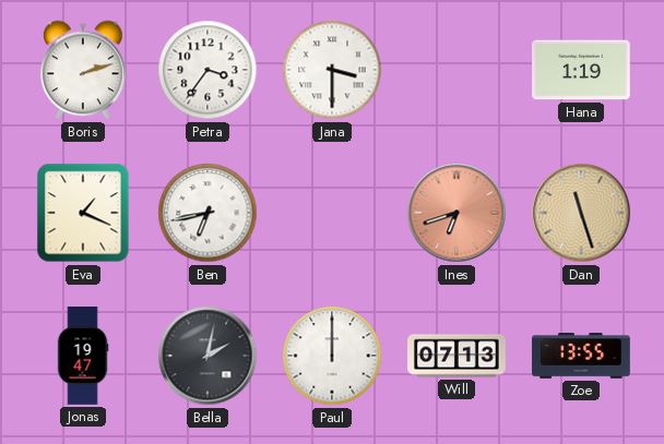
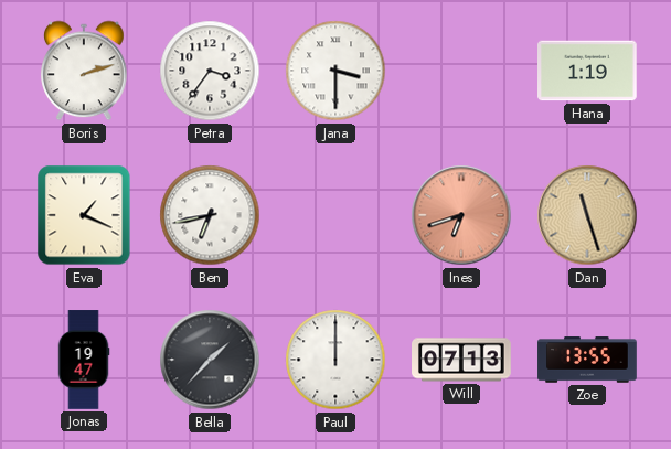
Bella: 2:02 -> 1:37 (210, 360)
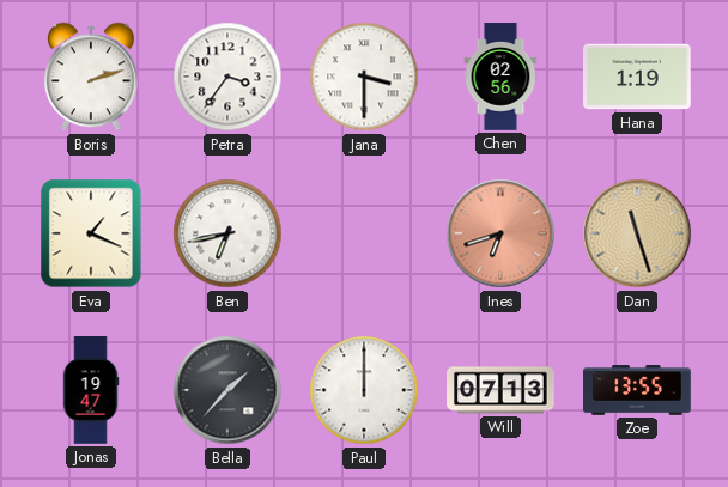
Chen: none -> 02:56 (500, 77)
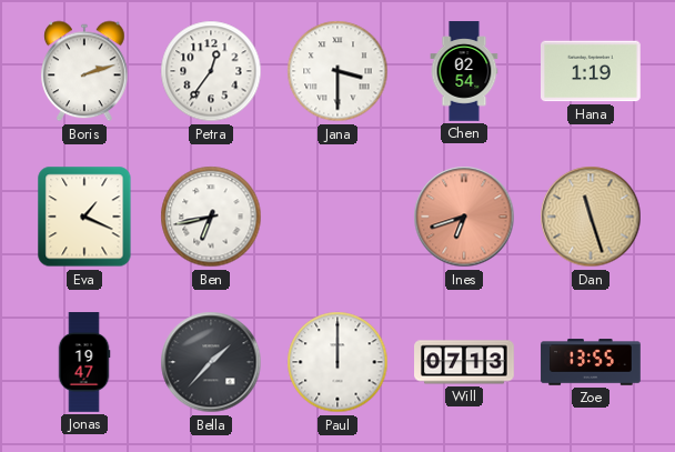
Petra: 3:36 -> 12:36 (211, 71)
Chen: 02:56 -> 02:54 (464, 71)
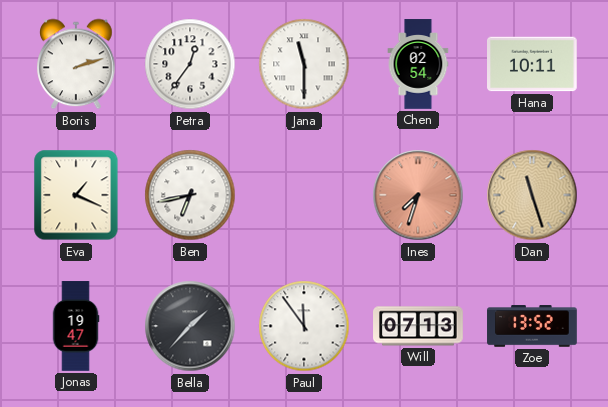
Jana: 3:30 -> 11:30 (304, 64)
Hana: 1:19 -> 10:11 (533, 64)
Ines: 6:42 -> 7:33 (418, 195)
Paul: 12:00 -> 11:54 (304, 326)
Zoe: 13:55 -> 13:52 (532, 326)
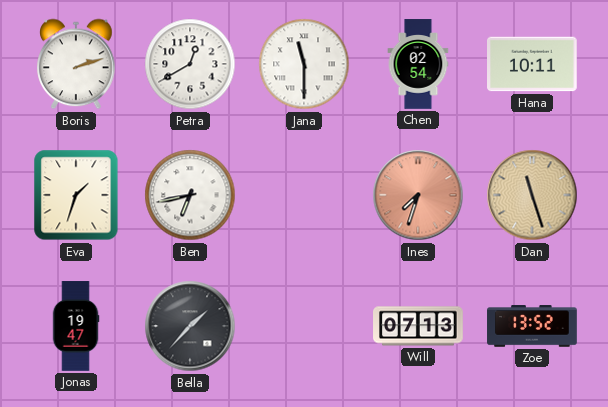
Petra: 12:36 -> 12:40 (190, 64)
Eva: 1:19 -> 1:33 (76, 195)
Paul: 11:54 -> none (304, 326)
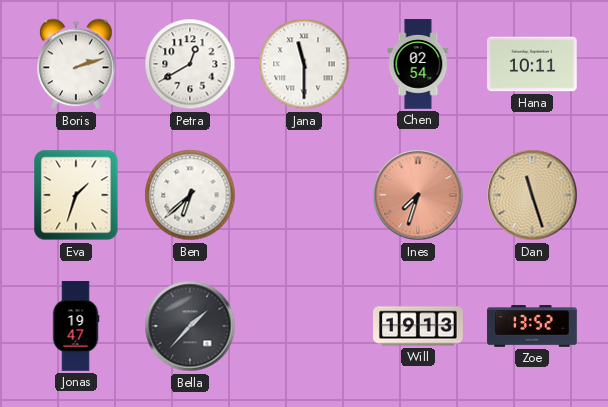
Ben: 6:43 -> 6:38 (190, 195)
Will: 07:13 -> 19:13 (418, 326)
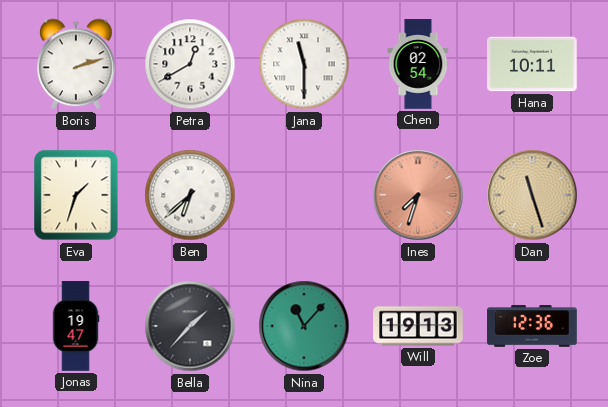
Nina: none -> 11:07 (304, 326)
Zoe: 13:52 -> 12:36 (532, 326)
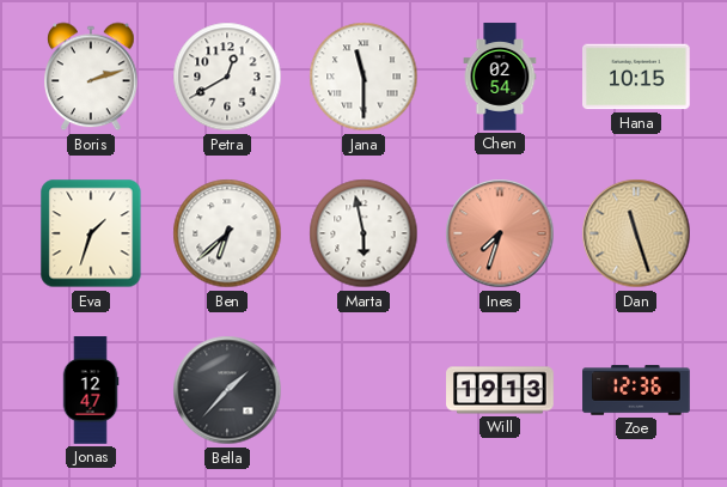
Hana: 10:11 -> 10:15 (637, 77)
Marta: none -> 5:58 (363, 233)
Jonas: 19:47 -> 12:47 (91, 390)
Nina: 11:07 -> none (304, 326)
